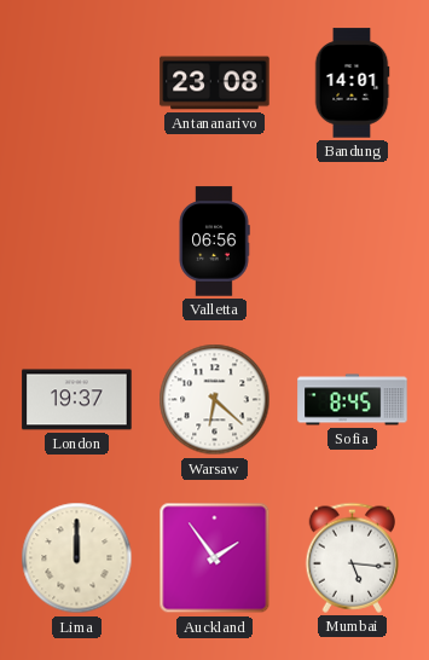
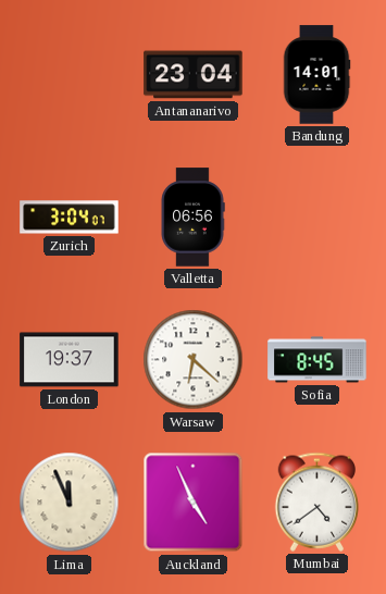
Antananarivo: 23:08 -> 23:04 (194, 75)
Zurich: none -> 3:04 (70, 218)
Lima: 12:00 -> 11:56 (70, 503)
Auckland: 1:54 -> 4:56 (194, 503)
Mumbai: 5:16 -> 4:39 (317, 502)
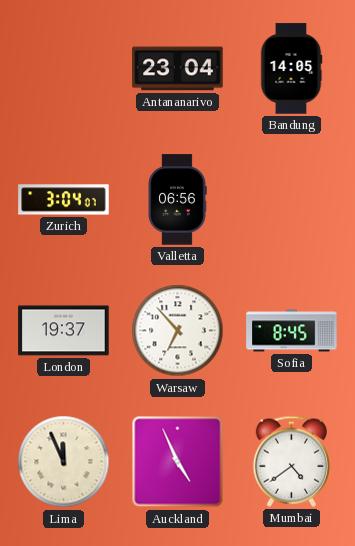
Bandung: 14:01 -> 14:05 (291, 69)
Warsaw: 6:22 -> 6:53 (178, 331)
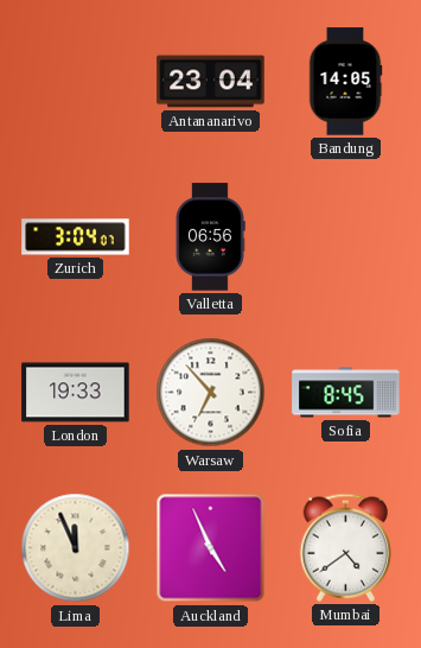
London: 19:37 -> 19:33 (76, 393)
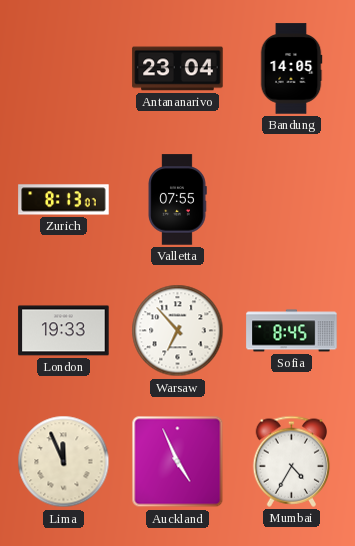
Zurich: 3:04 -> 8:13 (64, 200)
Valletta: 06:56 -> 07:55 (177, 200)
Mumbai: 4:39 -> 4:35 (292, 461)
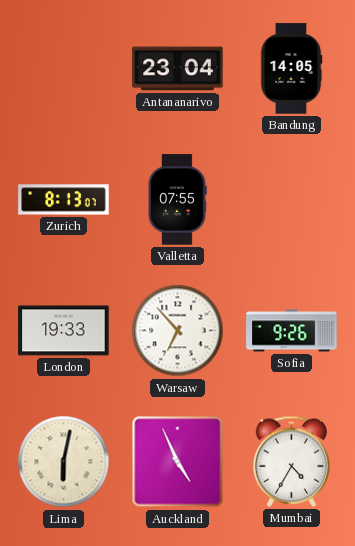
Sofia: 8:45 -> 9:26 (292, 331)
Lima: 11:56 -> 6:02 (64, 462)
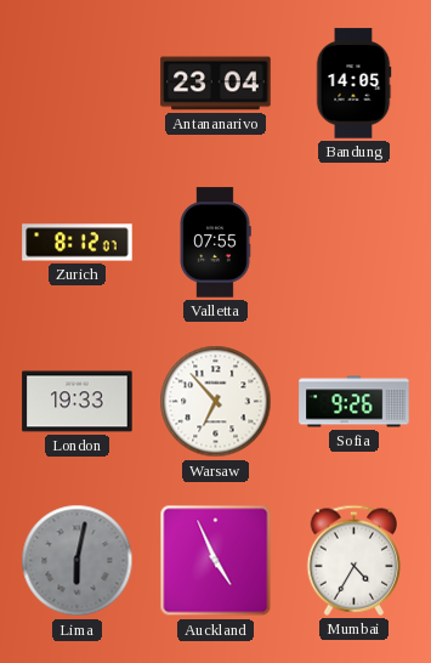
Zurich: 8:13 -> 8:12 (78, 243)
Lima dial: cream -> grey (78, 561)
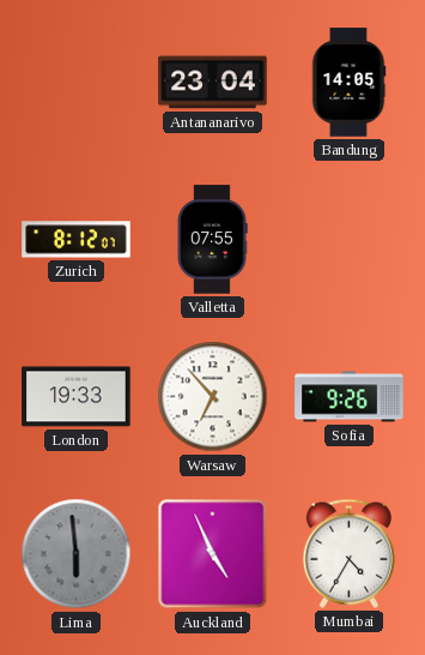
Lima: 6:02 -> 5:59 (77, 554)
